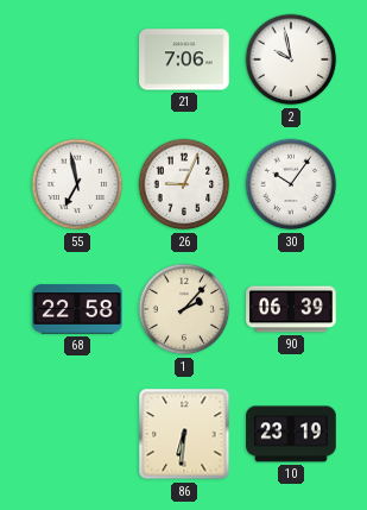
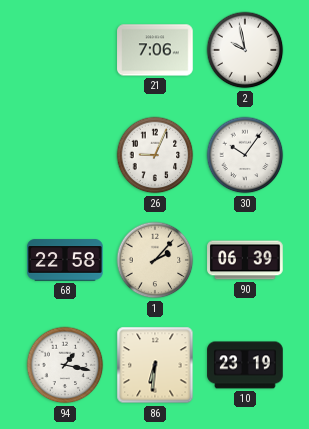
55: 6:58 -> none (77, 184)
94: none -> 1:17 (65, 365)
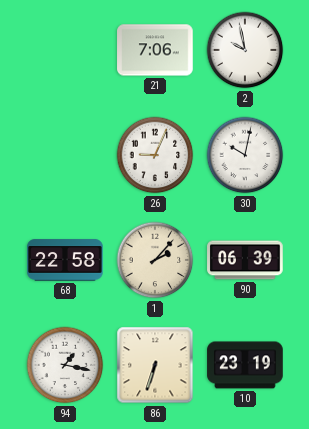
30: 10:06 -> 10:02 (245, 155)
86: 6:31 -> 6:33 (155, 365)
